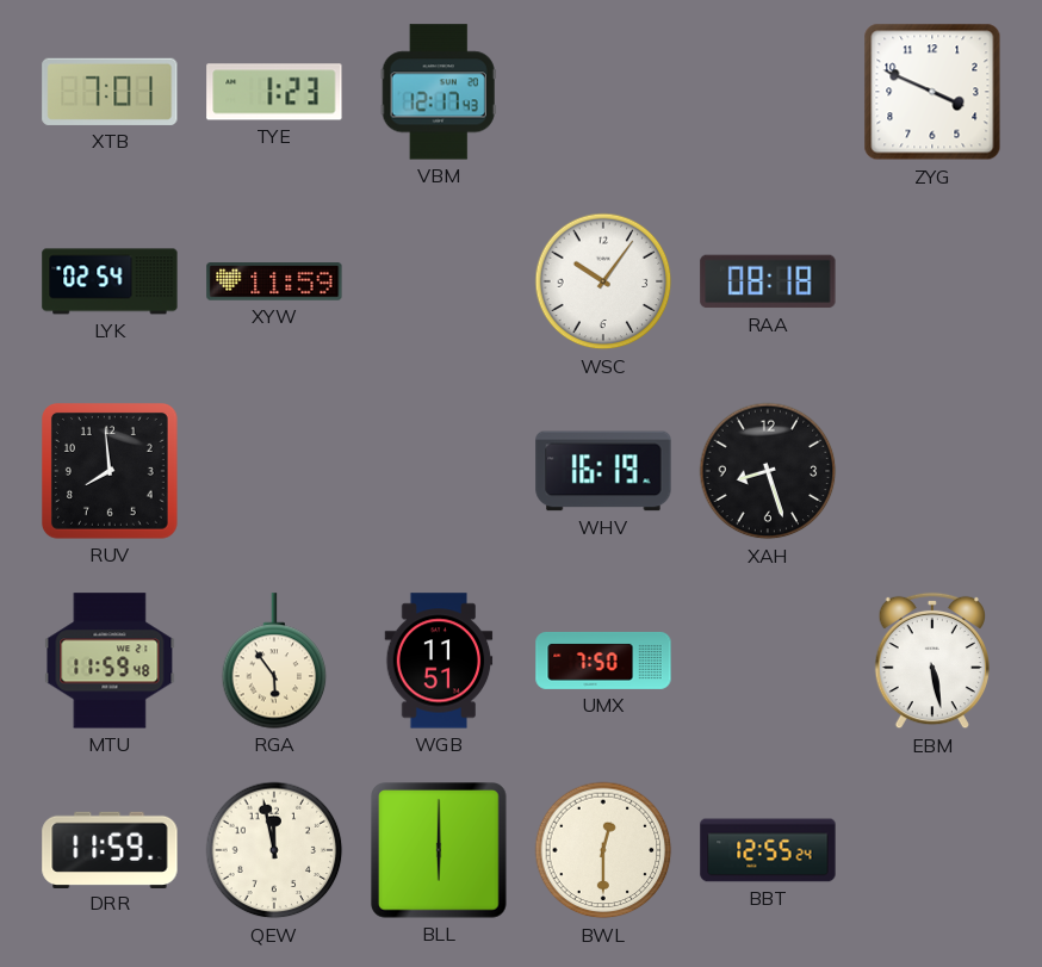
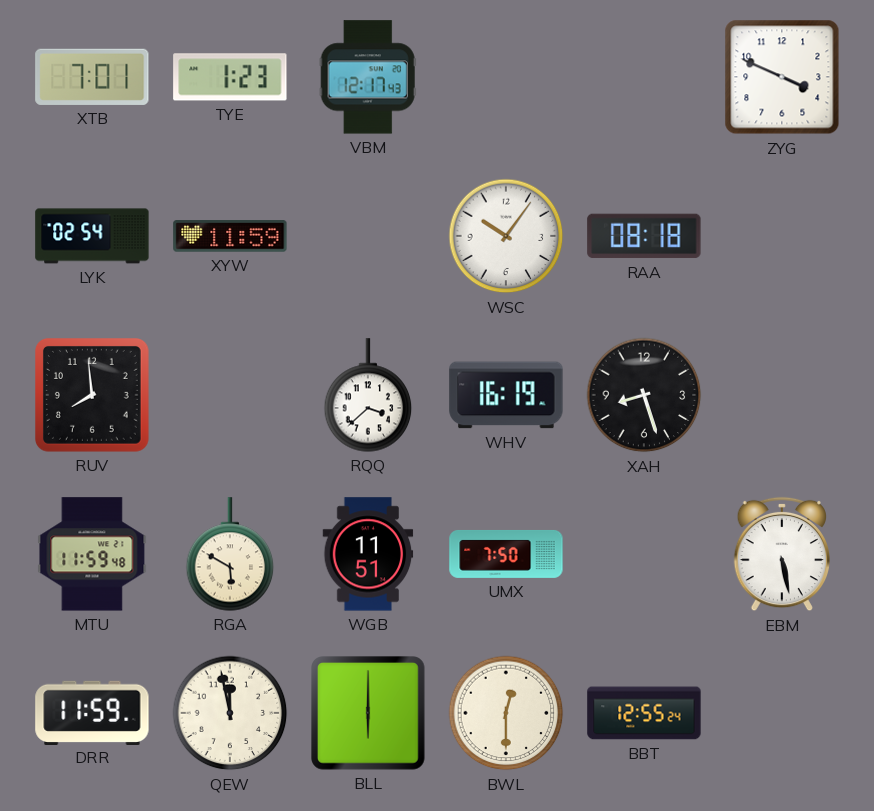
RQQ: none -> 3:38 (368, 395)
RGA: 5:54 -> 5:50 (230, 554)
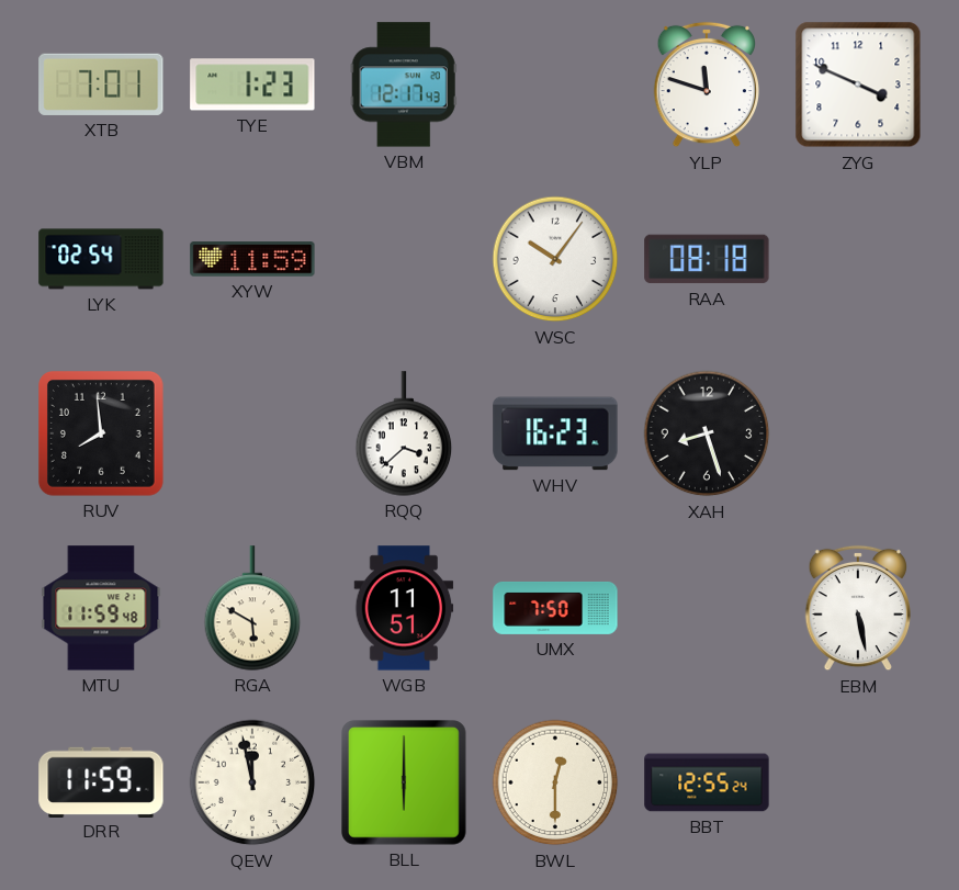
YLP: none -> 11:48 (706, 85)
WHV: 16:19 -> 16:23 (555, 433)
